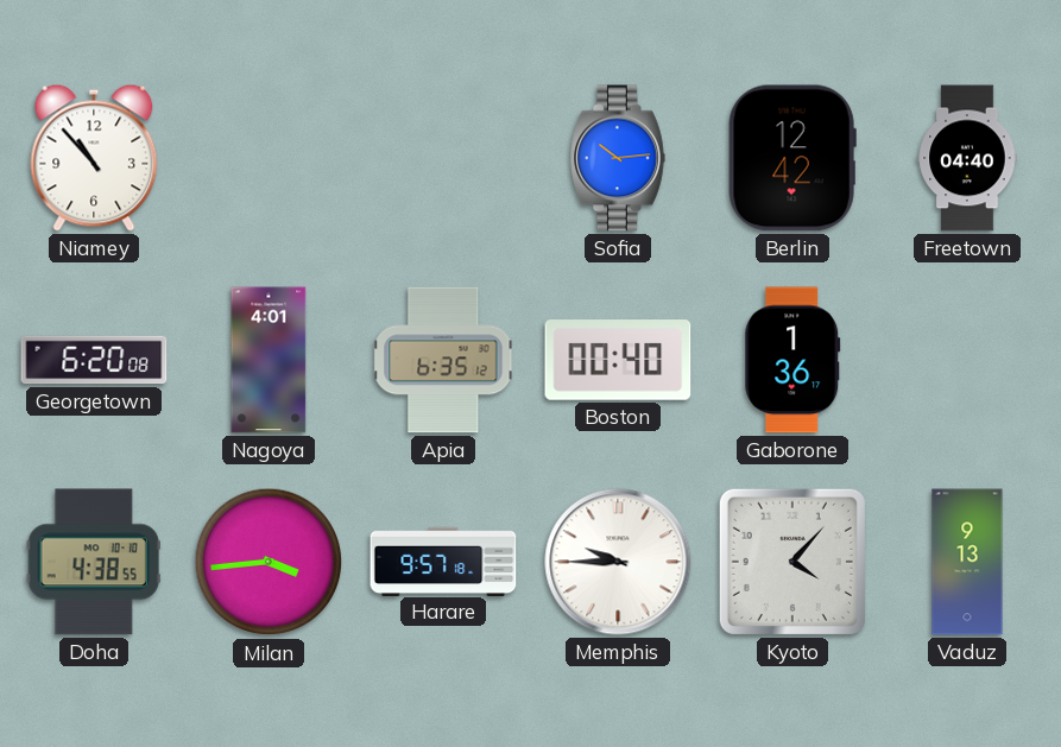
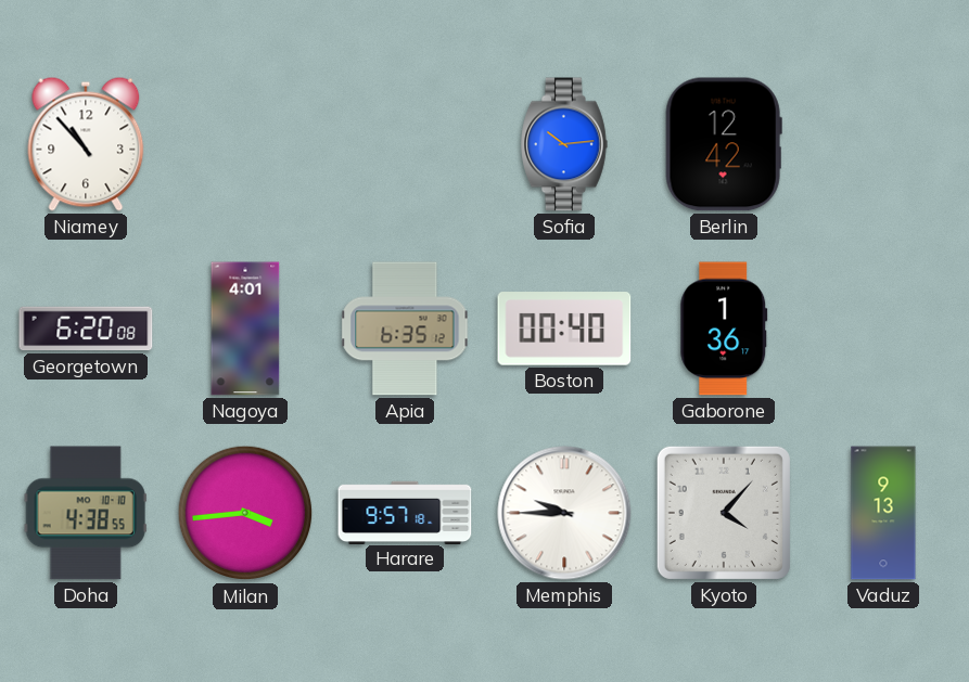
Freetown: 04:40 -> none (967, 158)
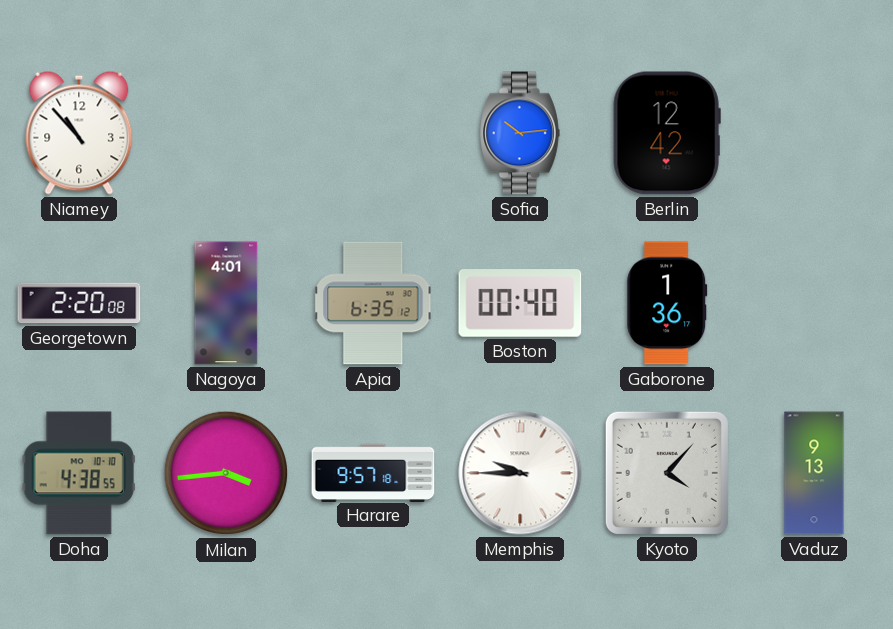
Georgetown: 6:20 -> 2:20 (79, 303)
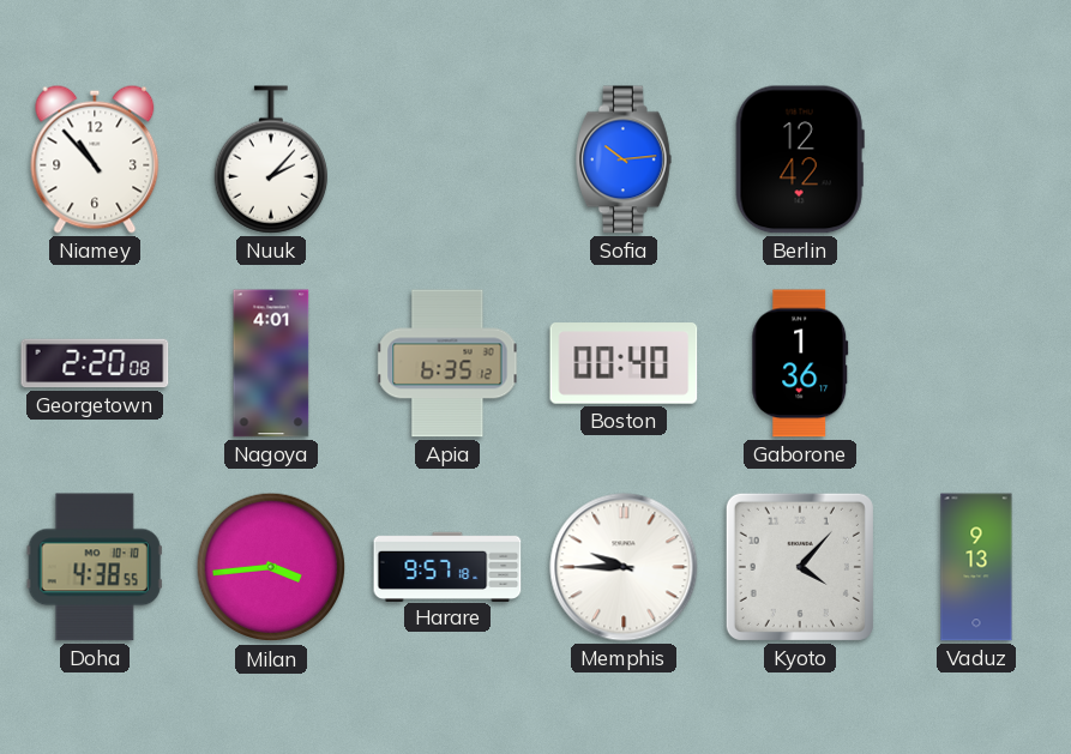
Nuuk: none -> 2:07 (270, 159)
